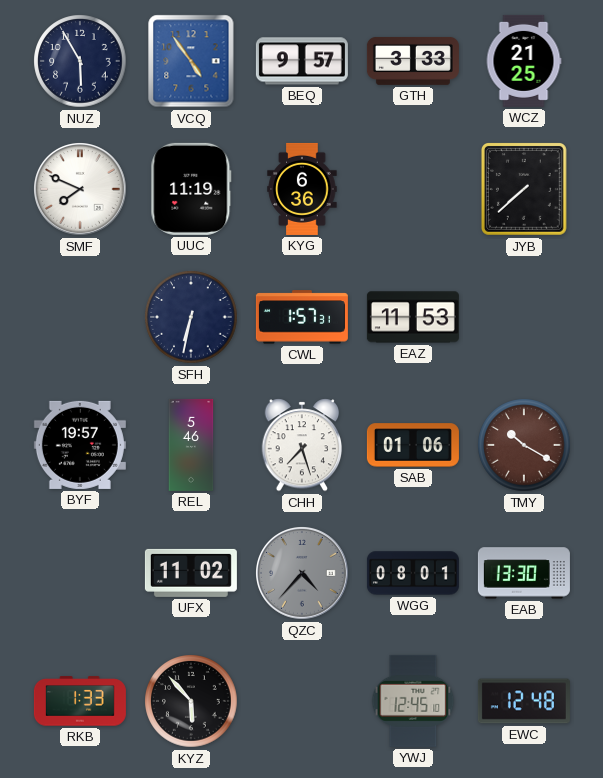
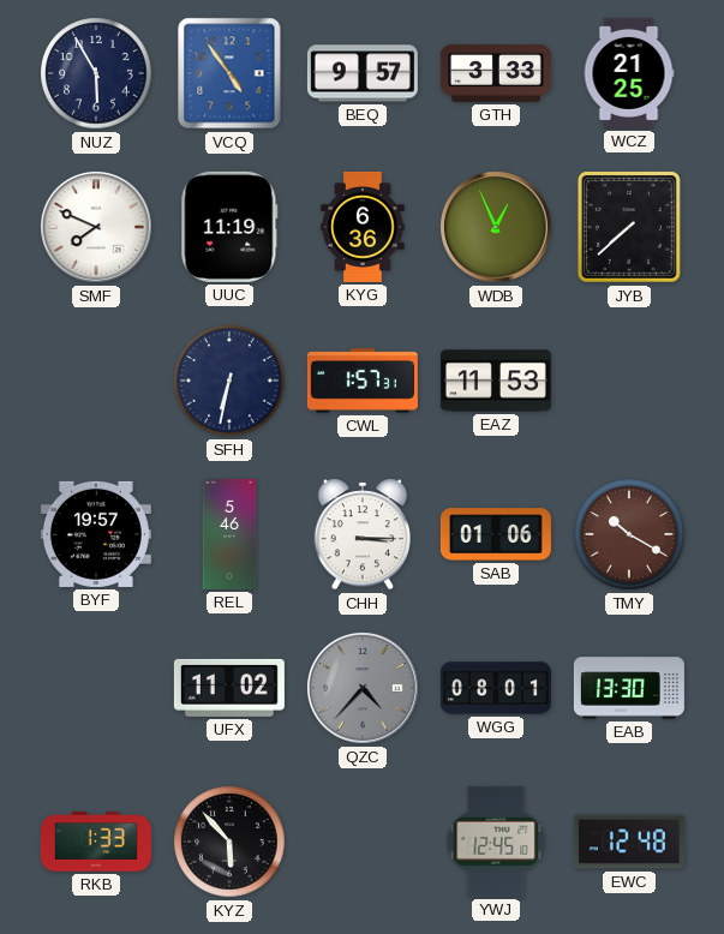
WDB: none -> 12:56 (497, 228)
CHH: 7:27 -> 3:15 (363, 534)
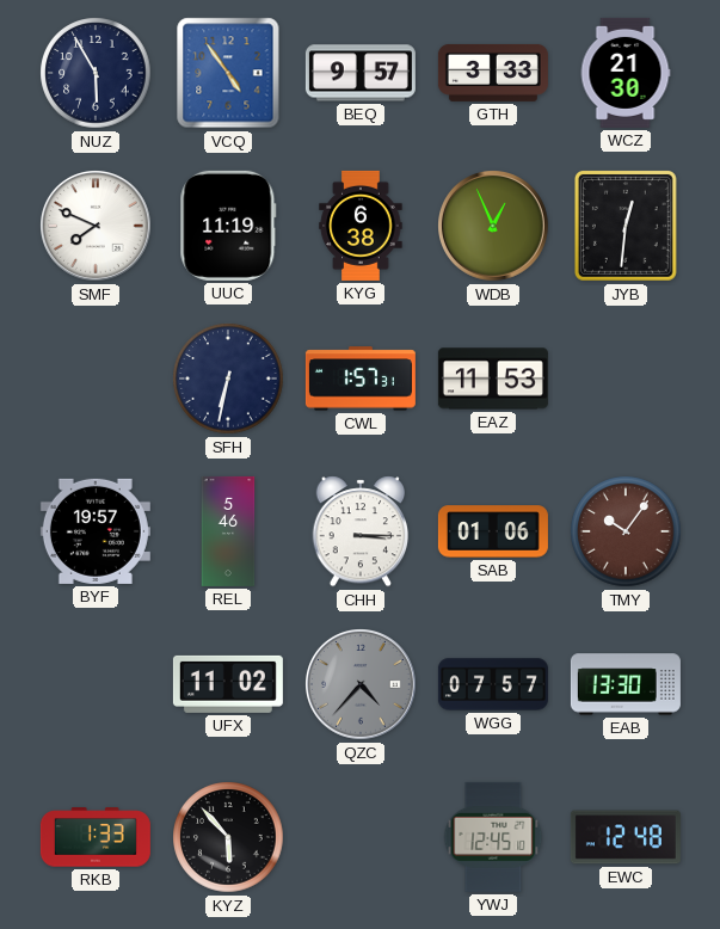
WCZ: 21:25 -> 21:30 (626, 73)
KYG: 6:36 -> 6:38 (361, 226)
JYB: 7:38 -> 12:31 (626, 227)
TMY: 10:20 -> 10:06 (626, 531)
WGG: 08:01 -> 07:57 (493, 684)
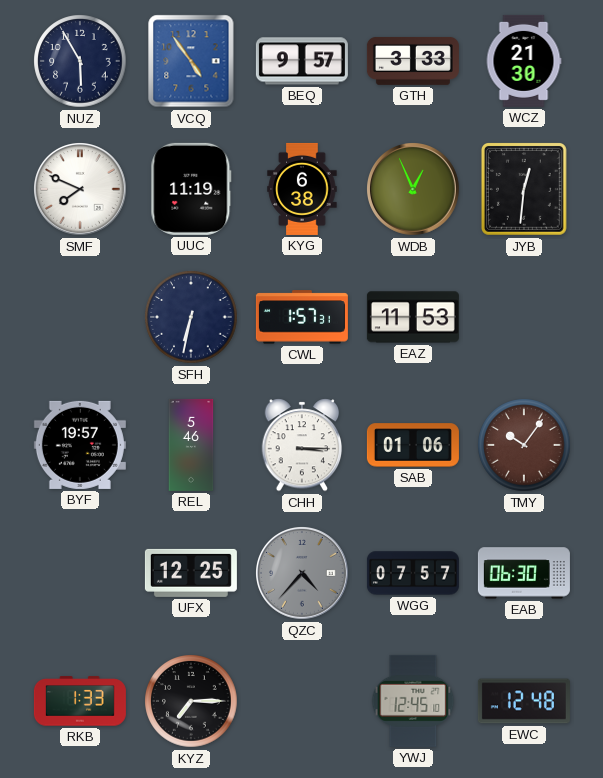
UFX: 11:02 -> 12:25 (191, 573)
EAB: 13:30 -> 06:30 (524, 573)
KYZ: 5:53 -> 7:15 (191, 701)
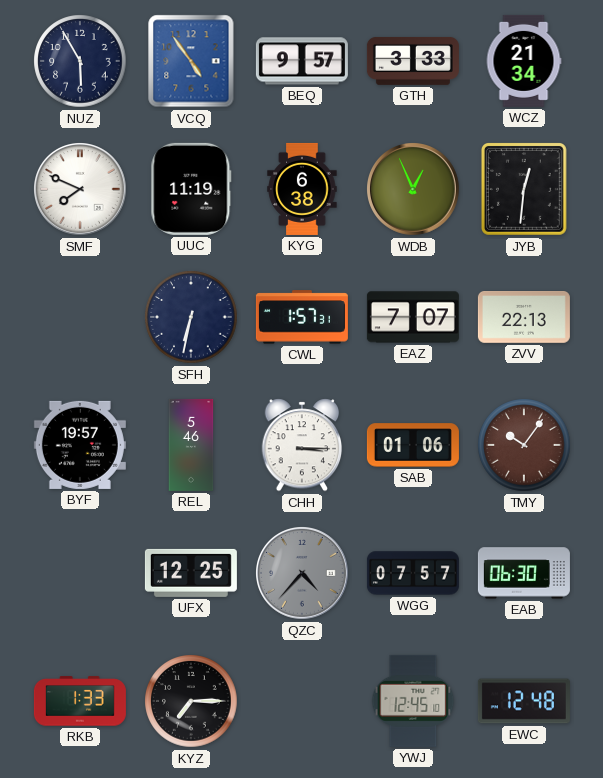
WCZ: 21:30 -> 21:34 (524, 61)
EAZ: 11:53 -> 7:07 (413, 317)
ZVV: none -> 22:13 (524, 318)
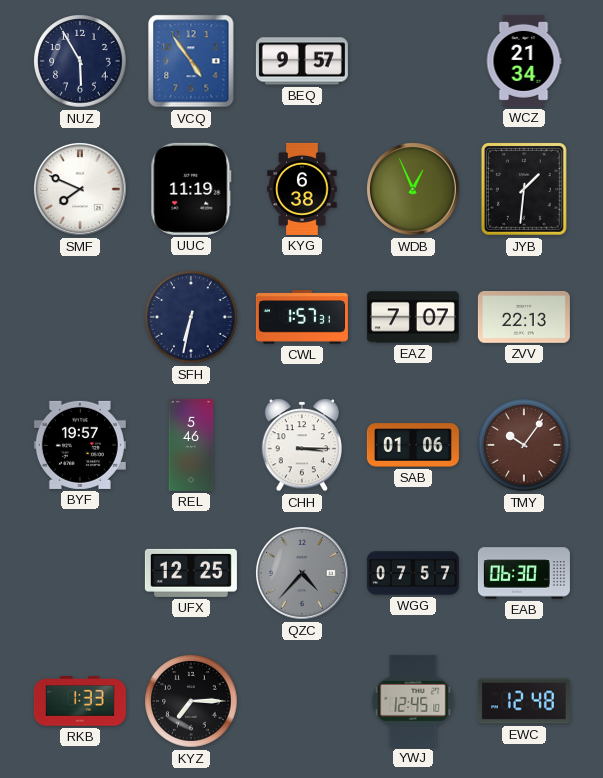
GTH: 3:33 -> none (413, 61)
JYB: 12:31 -> 1:31 (524, 190)
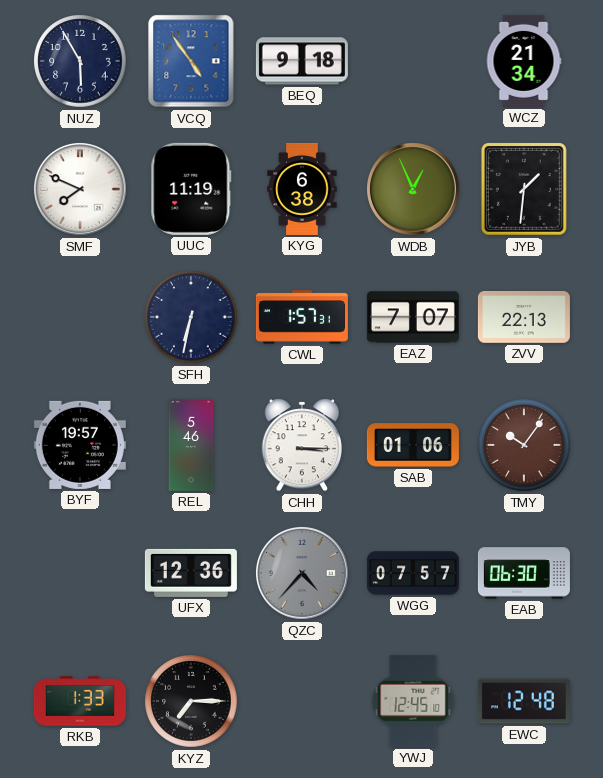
BEQ: 9:57 -> 9:18 (302, 61)
UFX: 12:25 -> 12:36 (191, 573)
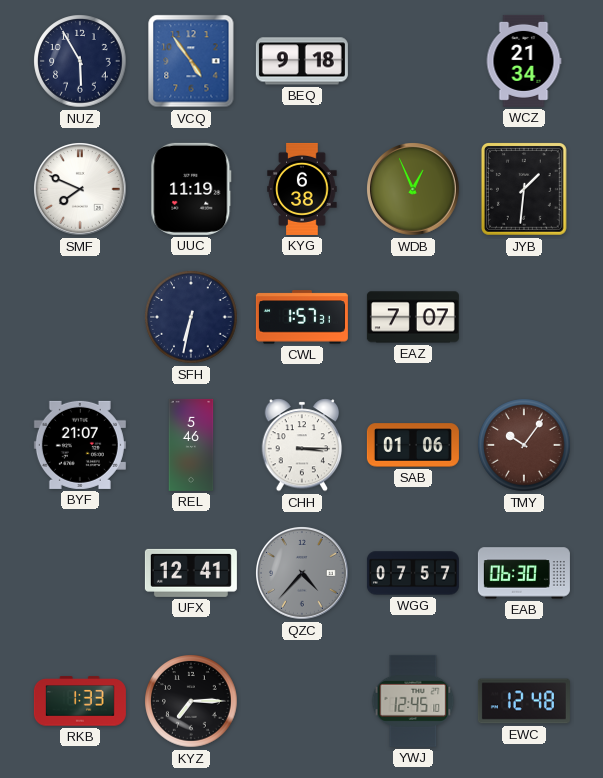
ZVV: 22:13 -> none (524, 318)
BYF: 19:57 -> 21:07 (80, 445)
UFX: 12:36 -> 12:41 (191, 573)
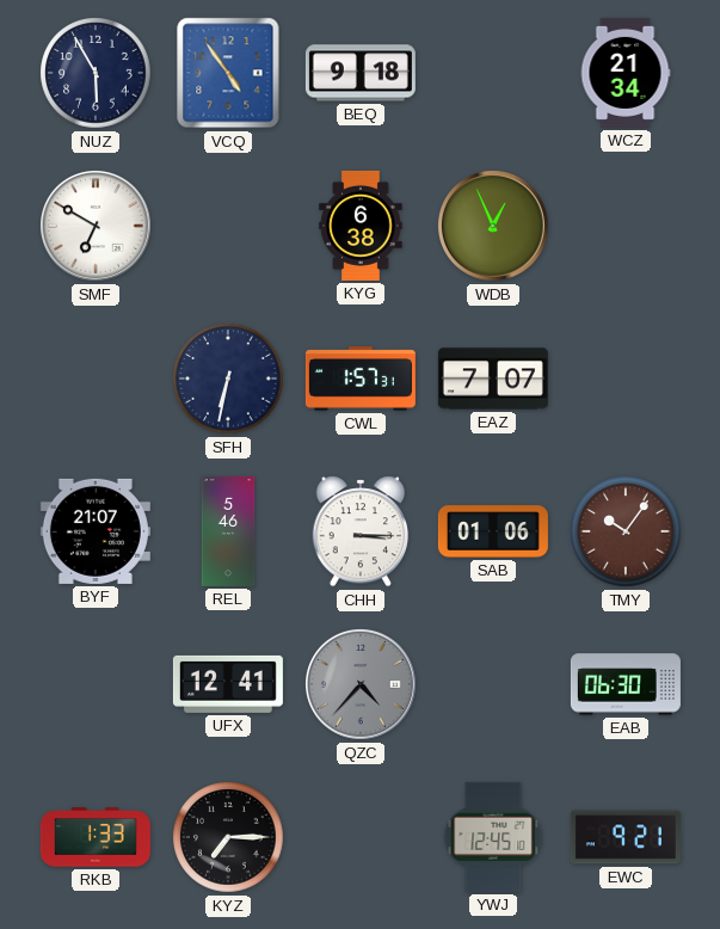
SMF: 7:49 -> 6:50 (97, 227)
UUC: 11:19 -> none (191, 189)
JYB: 1:31 -> none (524, 190)
WGG: 07:57 -> none (413, 573)
EWC: 12:48 -> 9:21 (626, 837)
